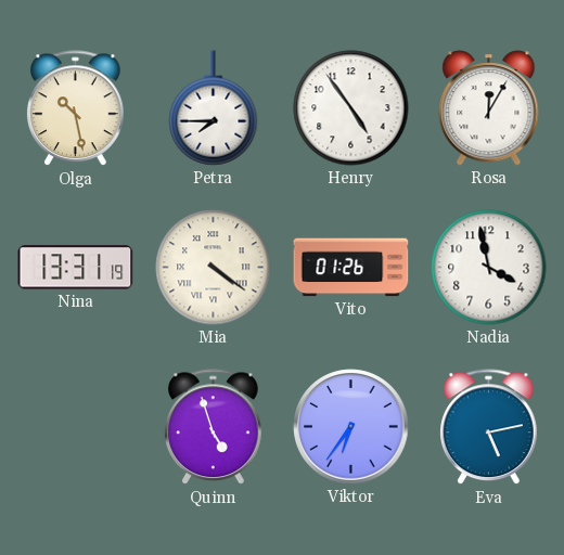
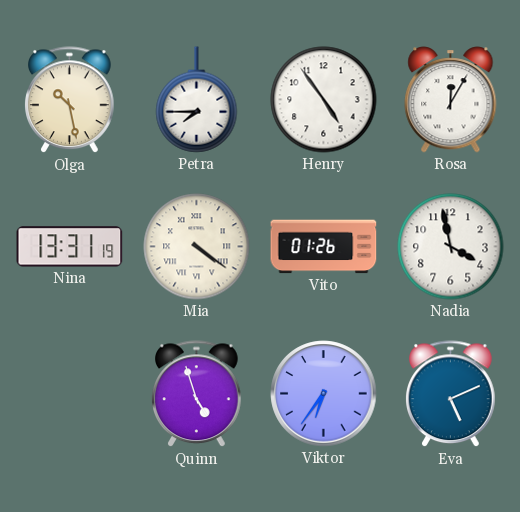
Eva: 5:13 -> 5:11 (451, 394)
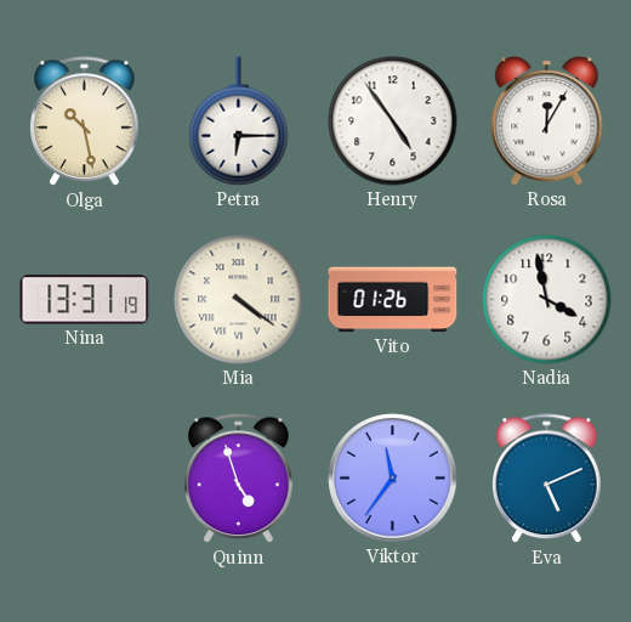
Petra: 7:45 -> 6:15 (239, 121)
Viktor: 6:36 -> 11:36 (393, 479)
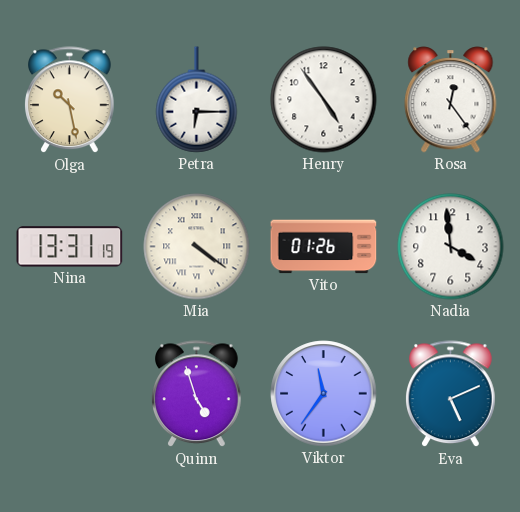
Rosa: 12:05 -> 12:24 (451, 100)
Nadia: 3:58 -> 3:59 (451, 247)
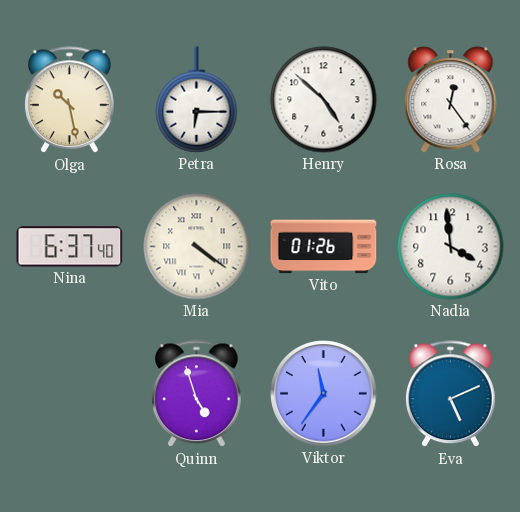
Henry: 4:54 -> 4:52 (324, 100)
Nina: 13:31 -> 6:37 (70, 247)
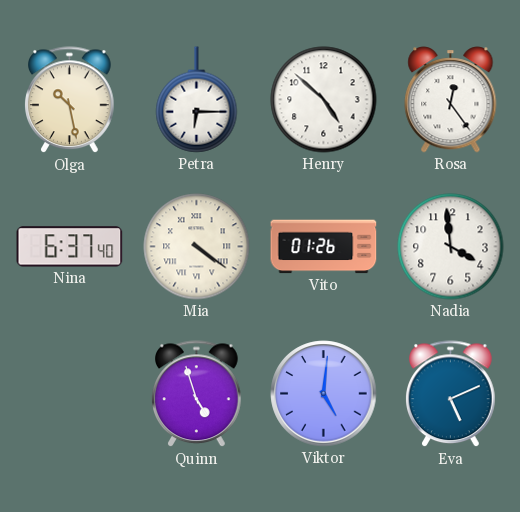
Viktor: 11:36 -> 5:01 (324, 394)
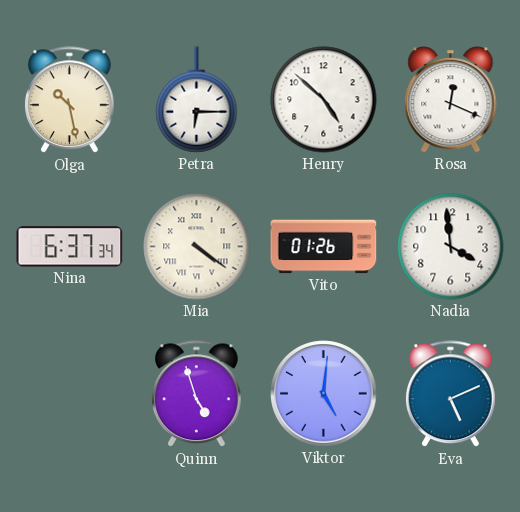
Rosa: 12:24 -> 12:19 (451, 100)
Nina: 6:37:40 -> 6:37:34 (70, 247)
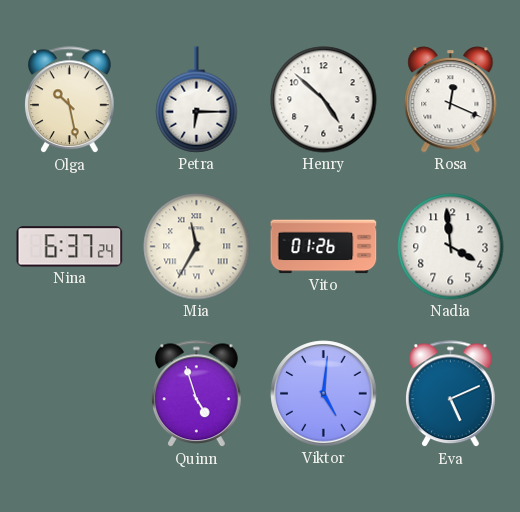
Nina: 6:37:34 -> 6:37:24 (70, 247)
Mia: 4:21 -> 11:35 (197, 247)
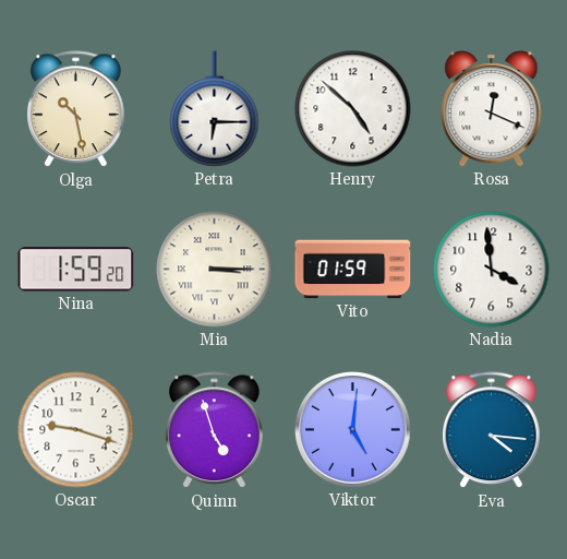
Nina: 6:37 -> 1:59 (76, 270)
Mia: 11:35 -> 3:15 (215, 270)
Vito: 01:26 -> 01:59 (353, 270)
Oscar: none -> 9:18 (76, 430)
Eva: 5:11 -> 4:16 (492, 430)
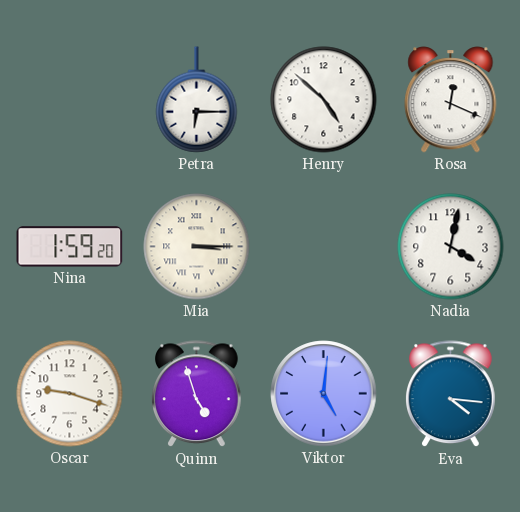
Olga: 10:28 -> none (76, 109)
Vito: 01:59 -> none (353, 270)
Nadia: 3:59 -> 4:02 (451, 247)
